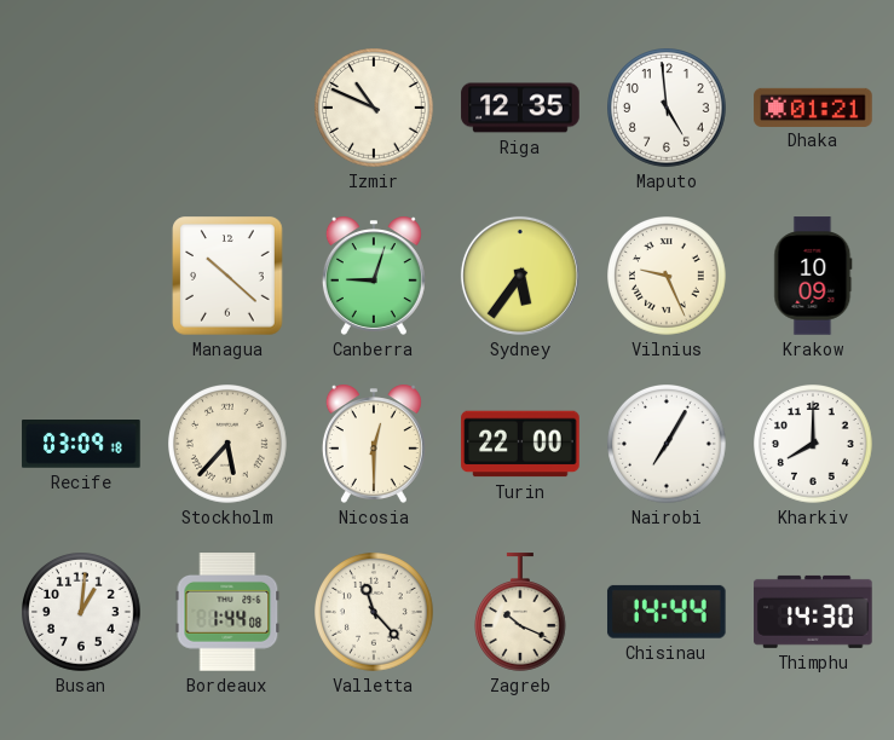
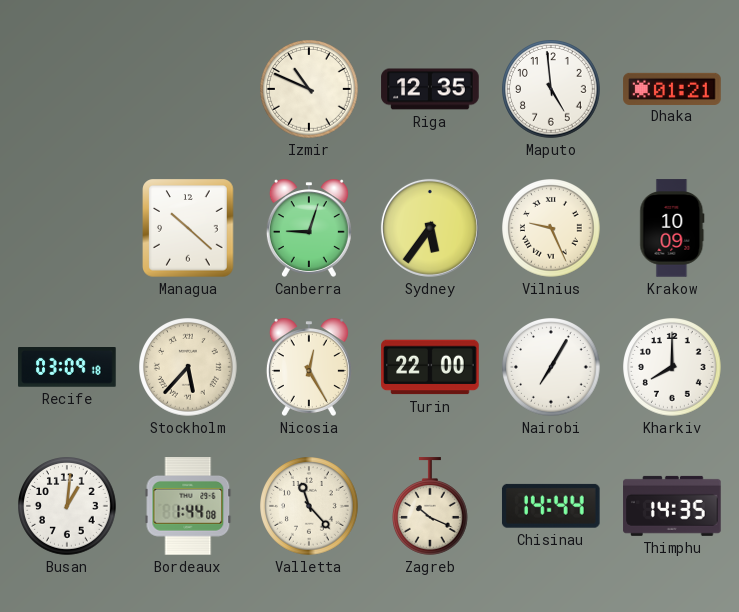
Nicosia: 12:30 -> 12:25 (309, 367)
Thimphu: 14:30 -> 14:35 (672, 506)
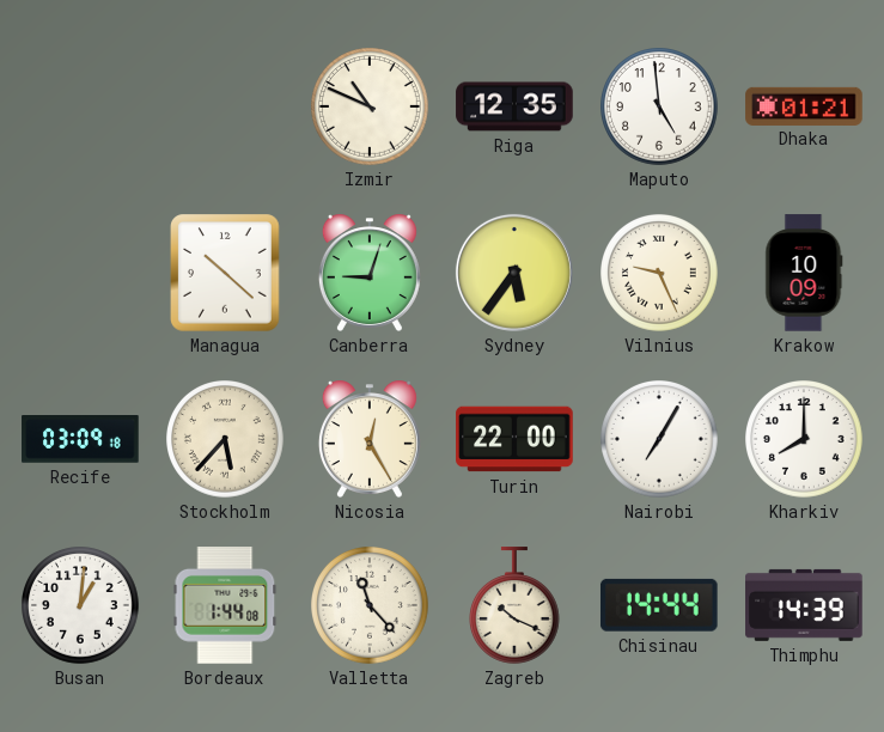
Thimphu: 14:35 -> 14:39 (804, 605)
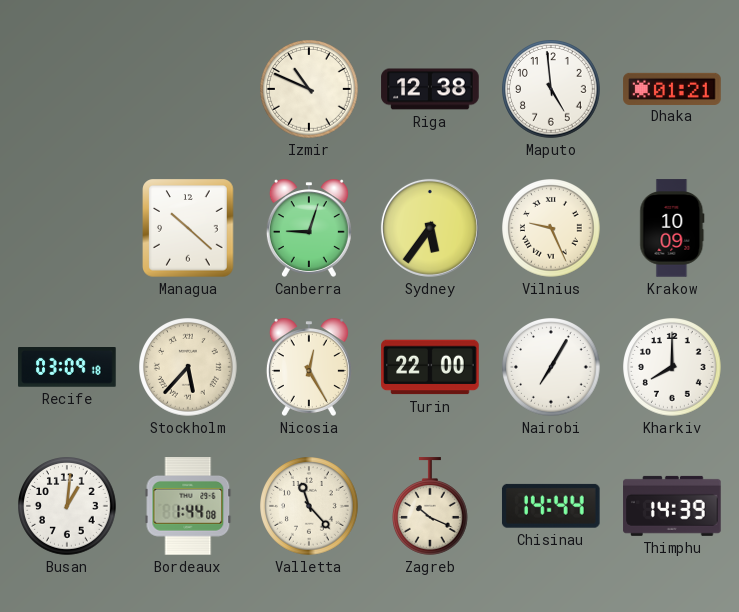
Riga: 12:35 -> 12:38 (430, 89)
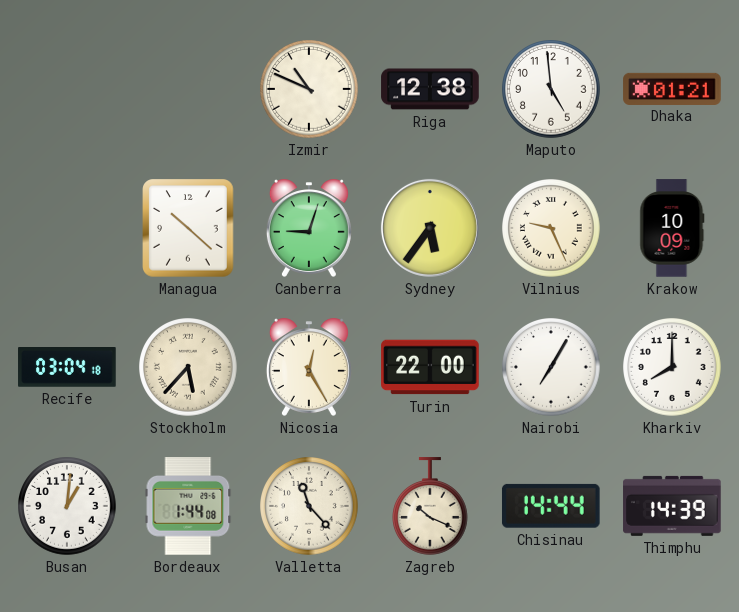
Recife: 03:09 -> 03:04 (67, 368)
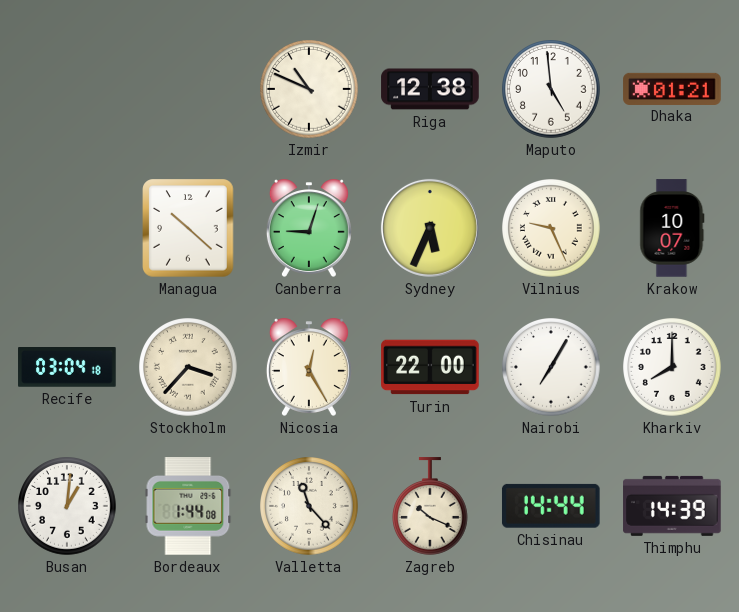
Sydney: 5:36 -> 5:34 (430, 228)
Krakow: 10:09 -> 10:07 (672, 228)
Stockholm: 5:37 -> 3:37 (189, 368)
